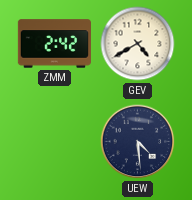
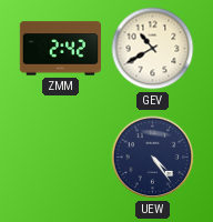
GEV: 4:40 -> 10:40 (153, 49)
UEW: 4:29 -> 4:24 (153, 158)
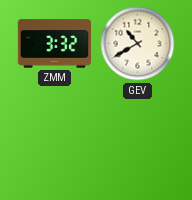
ZMM: 2:42 -> 3:32 (54, 44)
UEW: 4:24 -> none (153, 158)
